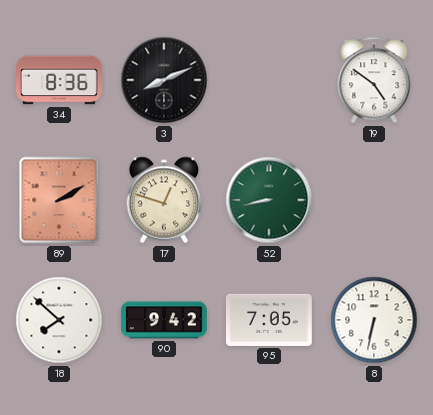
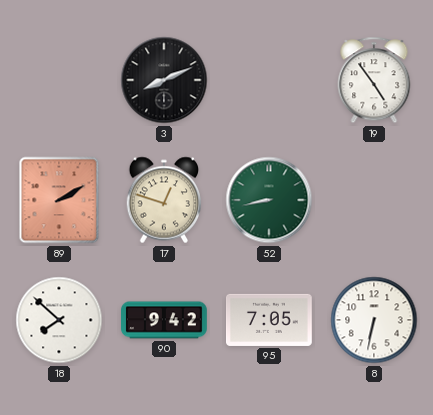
34: 8:36 -> none (60, 80)
19: 4:51 -> 4:54 (374, 80)
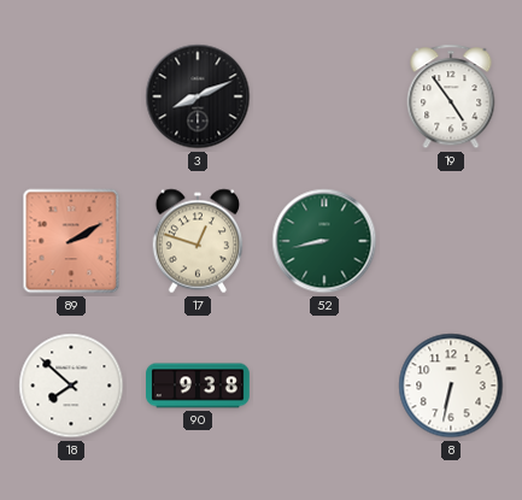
90: 9:42 -> 9:38 (199, 386)
95: 7:05 -> none (270, 320)
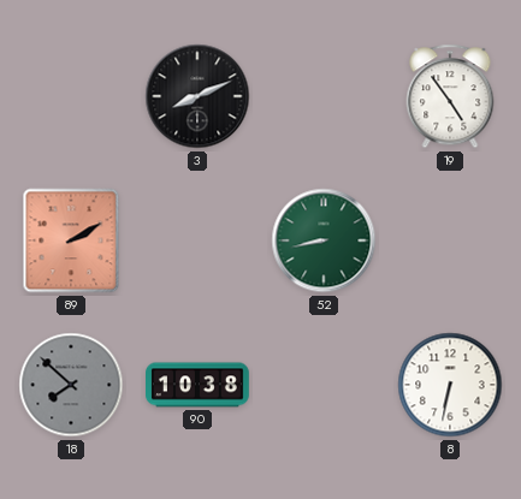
17: 12:48 -> none (198, 241)
18 dial: white -> grey (71, 385)
90: 9:38 -> 10:38 (199, 385)
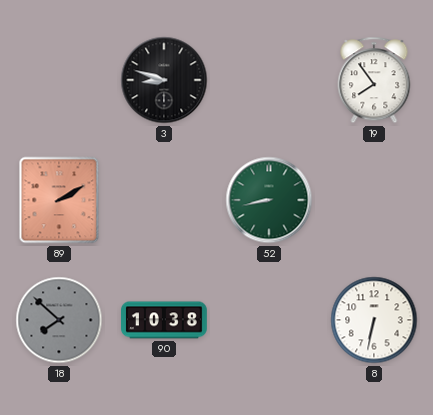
3: 8:11 -> 8:48 (164, 80)
19: 4:54 -> 7:54 (374, 80)
